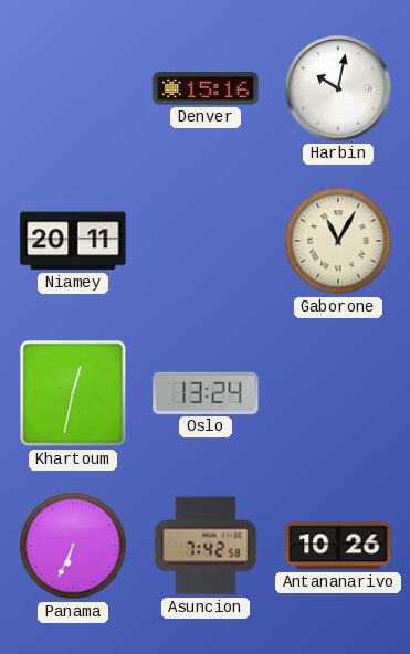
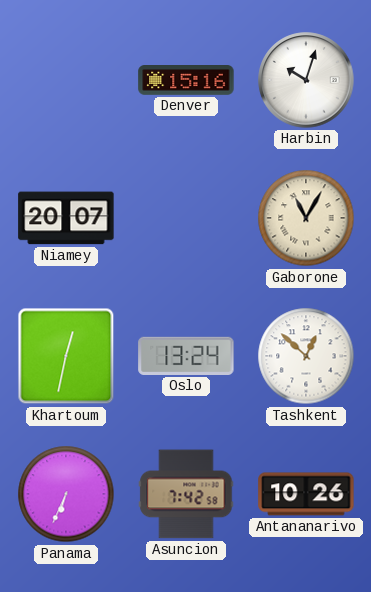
Harbin: 10:02 -> 10:03 (306, 80)
Niamey: 20:11 -> 20:07 (66, 218)
Tashkent: none -> 12:52 (306, 356)
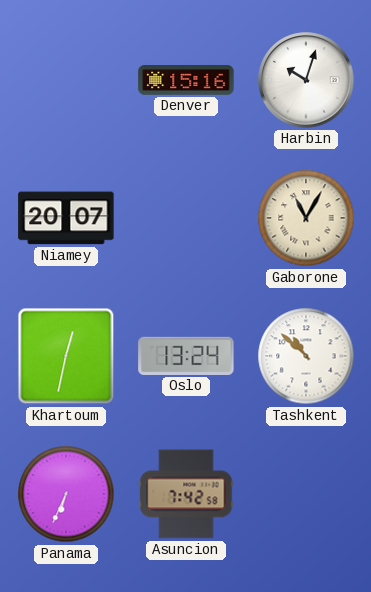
Tashkent: 12:52 -> 10:52 (306, 356)
Antananarivo: 10:26 -> none (306, 494)
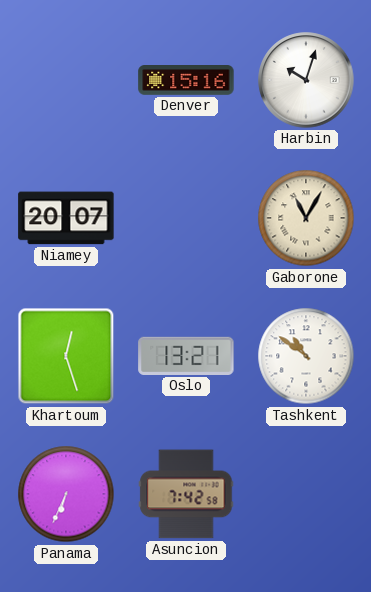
Khartoum: 12:32 -> 12:27 (66, 356)
Oslo: 13:24 -> 13:21 (186, 356)
Tashkent: 10:52 -> 10:51 (306, 356)
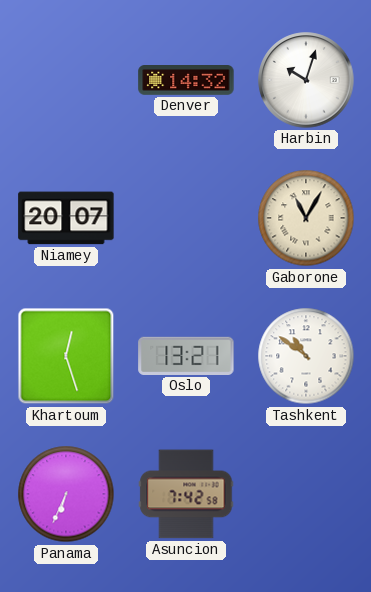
Denver: 15:16 -> 14:32 (186, 81)
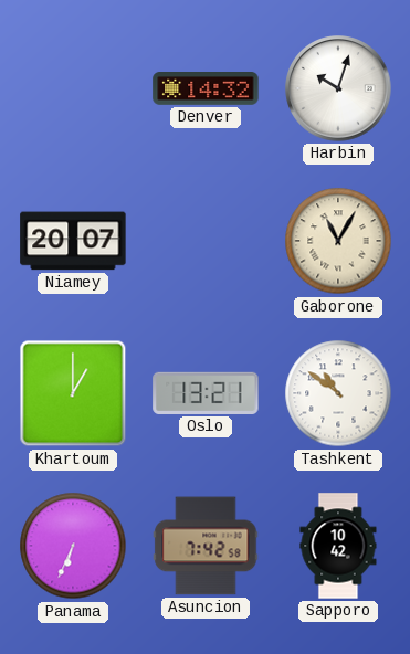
Khartoum: 12:27 -> 1:00 (73, 393)
Sapporo: none -> 10:42 (338, 546)
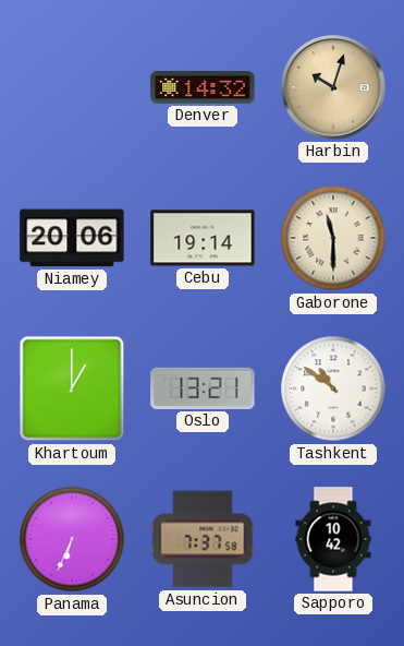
Harbin dial: white -> champagne (333, 87)
Niamey: 20:07 -> 20:06 (72, 238)
Cebu: none -> 19:14 (203, 238)
Gaborone: 11:05 -> 11:30 (333, 238)
Asuncion: 7:42 -> 7:37 (203, 539)
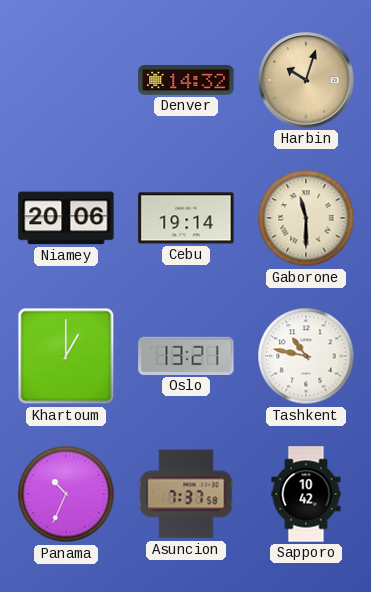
Tashkent: 10:51 -> 10:47 (306, 356)
Panama: 6:34 -> 10:34 (66, 494)
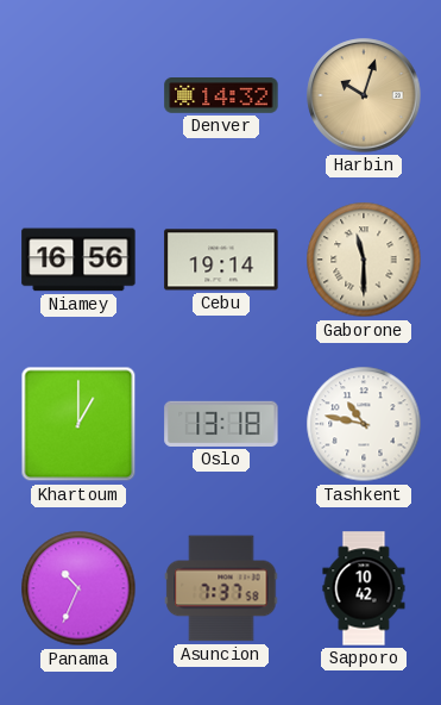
Niamey: 20:06 -> 16:56 (78, 260)
Oslo: 13:21 -> 13:18 (221, 424)
